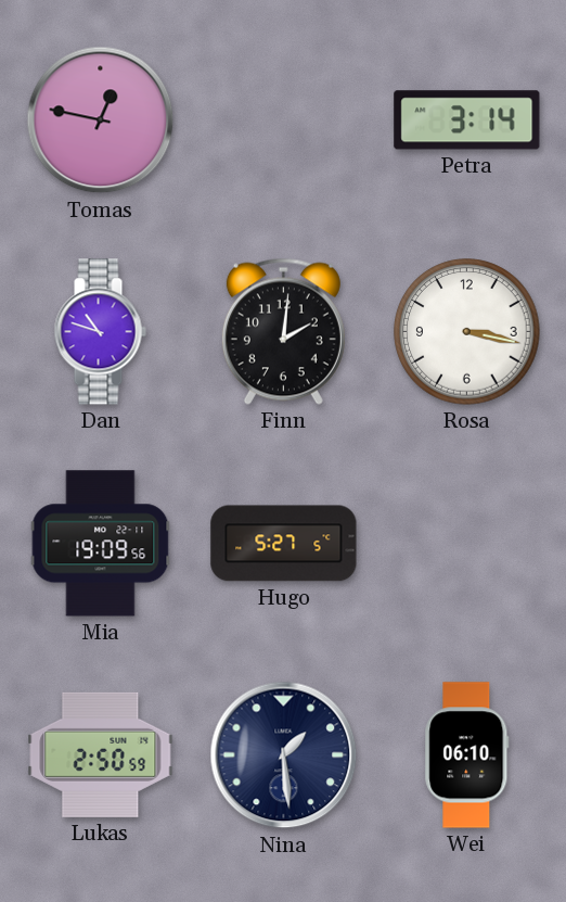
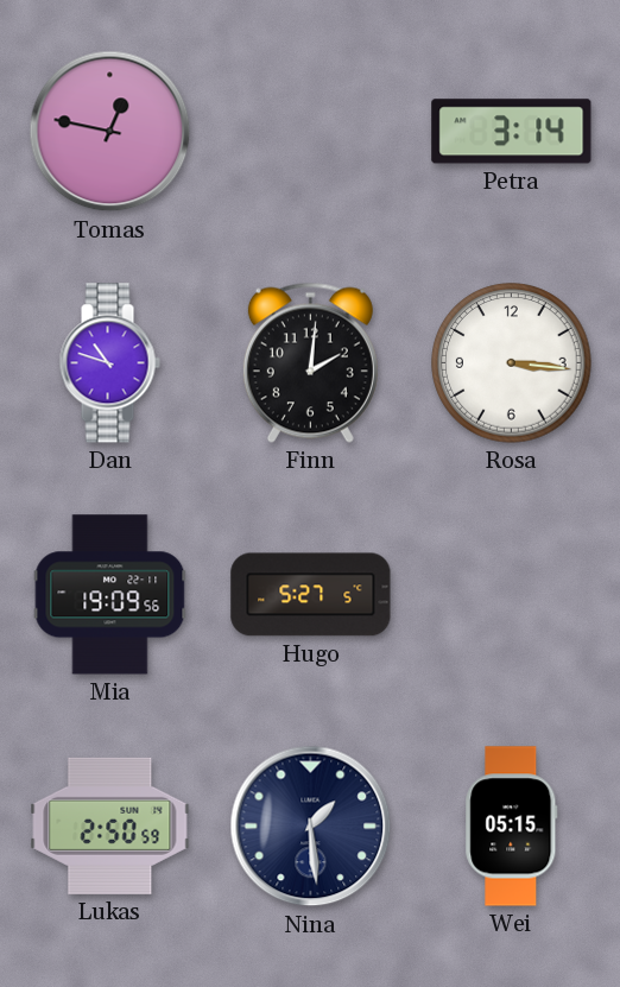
Rosa: 3:17 -> 3:16 (512, 363)
Wei: 06:10 -> 05:15 (512, 827)
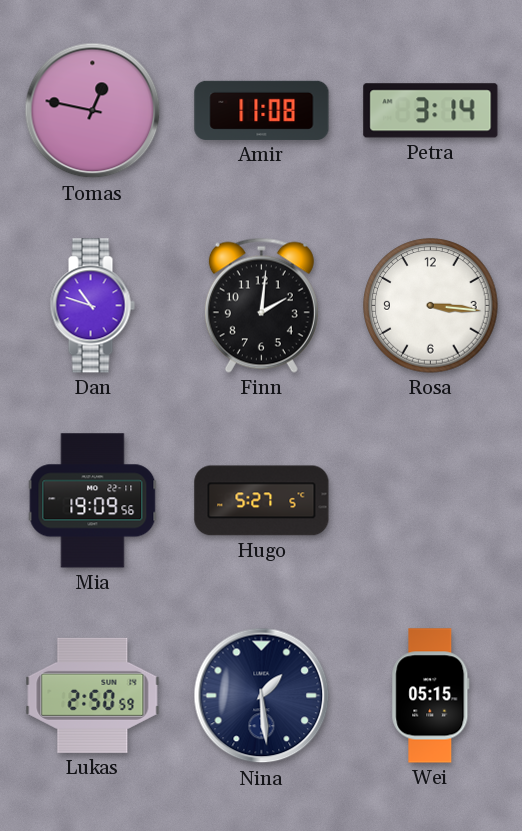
Amir: none -> 11:08 (262, 110)
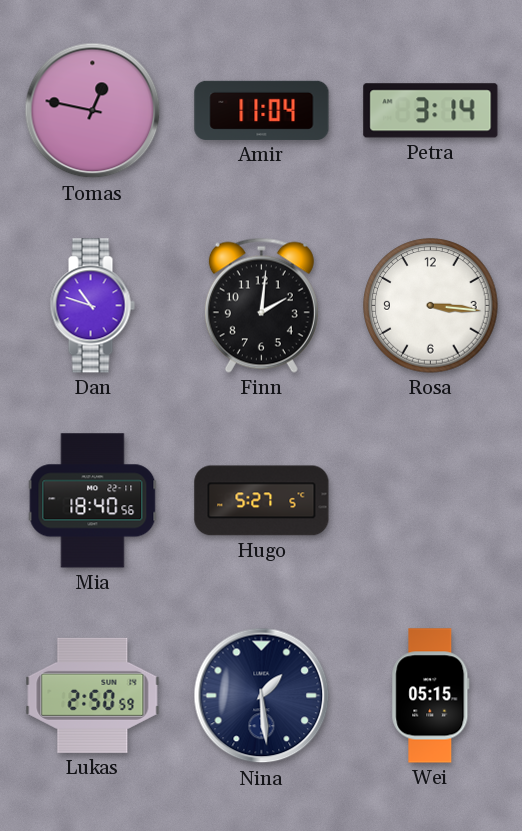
Amir: 11:08 -> 11:04 (262, 110)
Mia: 19:09 -> 18:40 (93, 501)
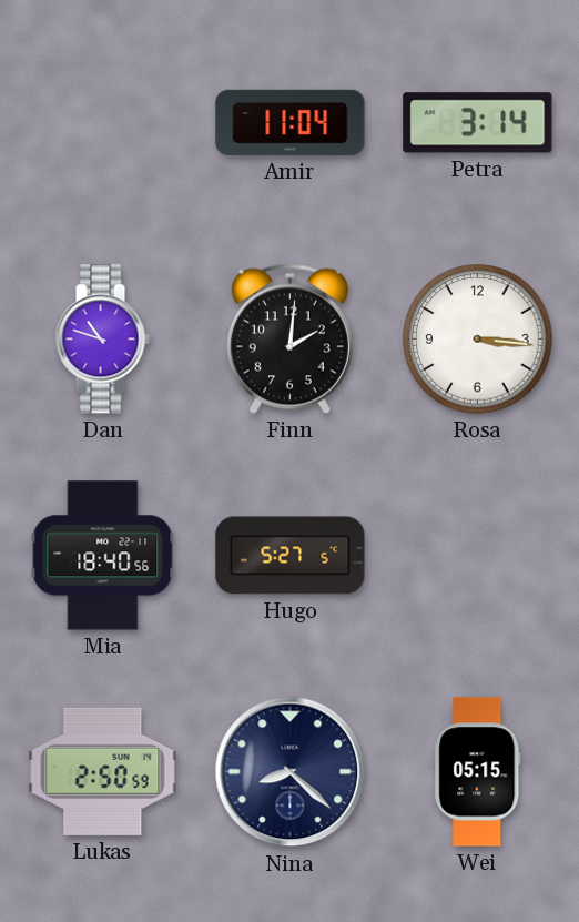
Tomas: 12:47 -> none (93, 111)
Nina: 1:29 -> 8:22 (291, 772)
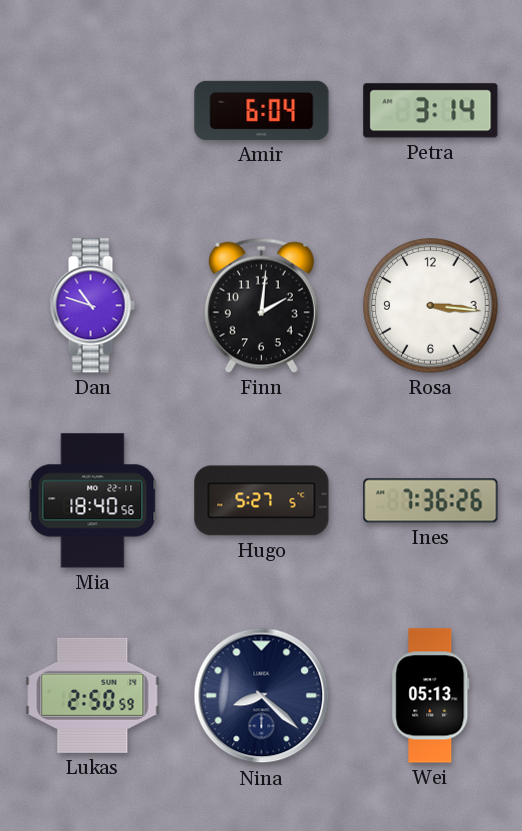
Amir: 11:04 -> 6:04 (262, 110)
Ines: none -> 7:36 (431, 501)
Wei: 05:15 -> 05:13 (431, 696)
